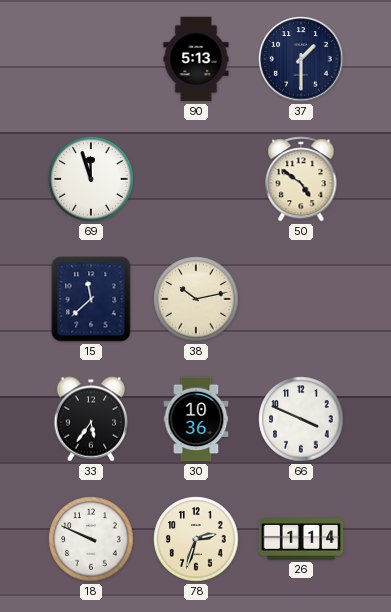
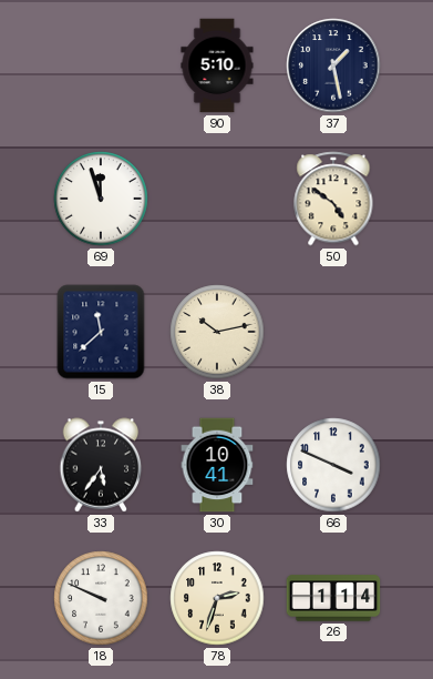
90: 5:13 -> 5:10 (217, 65)
37: 1:30 -> 1:28 (333, 65)
30: 10:36 -> 10:41 (217, 465)
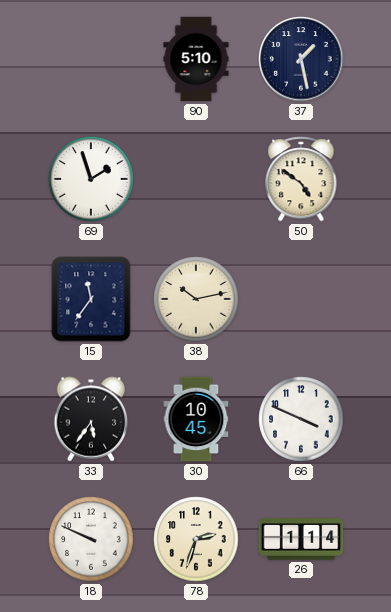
69: 11:57 -> 1:57 (91, 179)
15: 11:38 -> 11:36 (91, 299)
30: 10:41 -> 10:45 (196, 419)
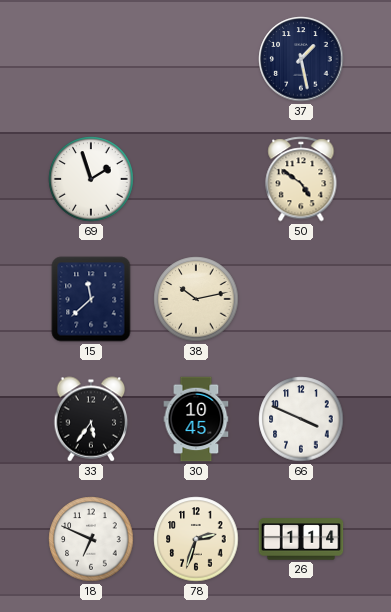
90: 5:10 -> none (196, 59)
15: 11:36 -> 11:38 (91, 299)
18: 9:49 -> 6:49 (91, 539)
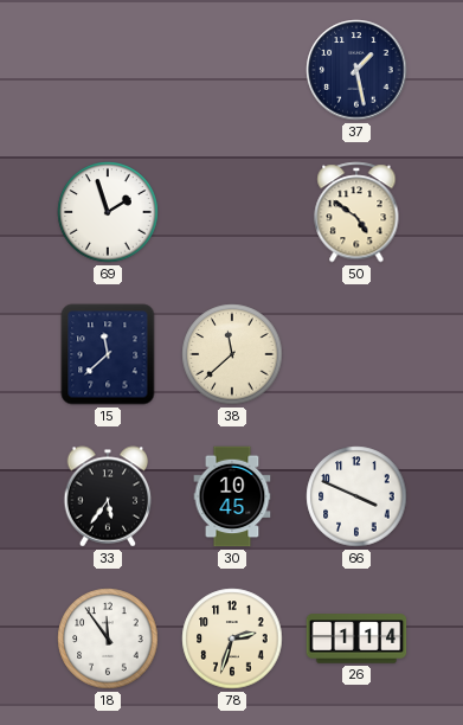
38: 10:13 -> 11:38 (232, 354)
18: 6:49 -> 11:54 (108, 639)
